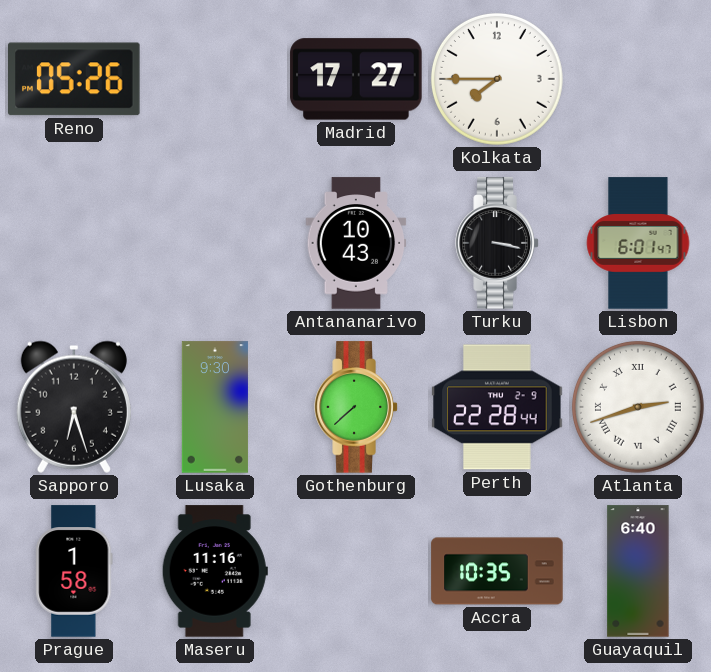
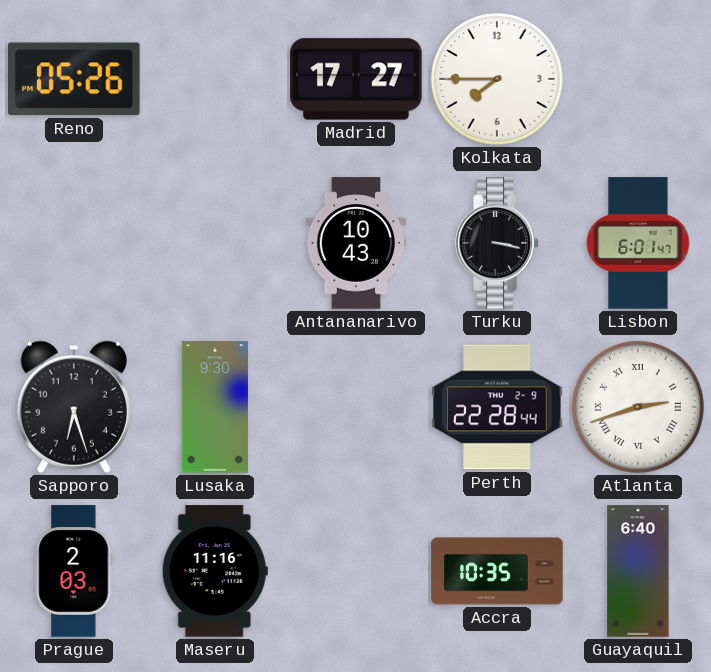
Gothenburg: 7:38 -> none (356, 407)
Prague: 1:58 -> 2:03 (74, 571)
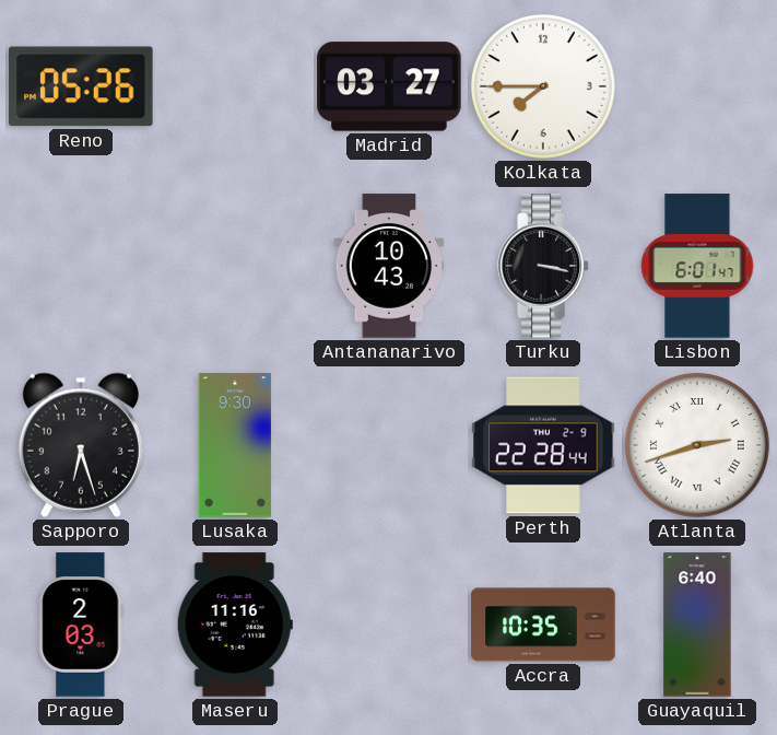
Madrid: 17:27 -> 03:27 (389, 86)
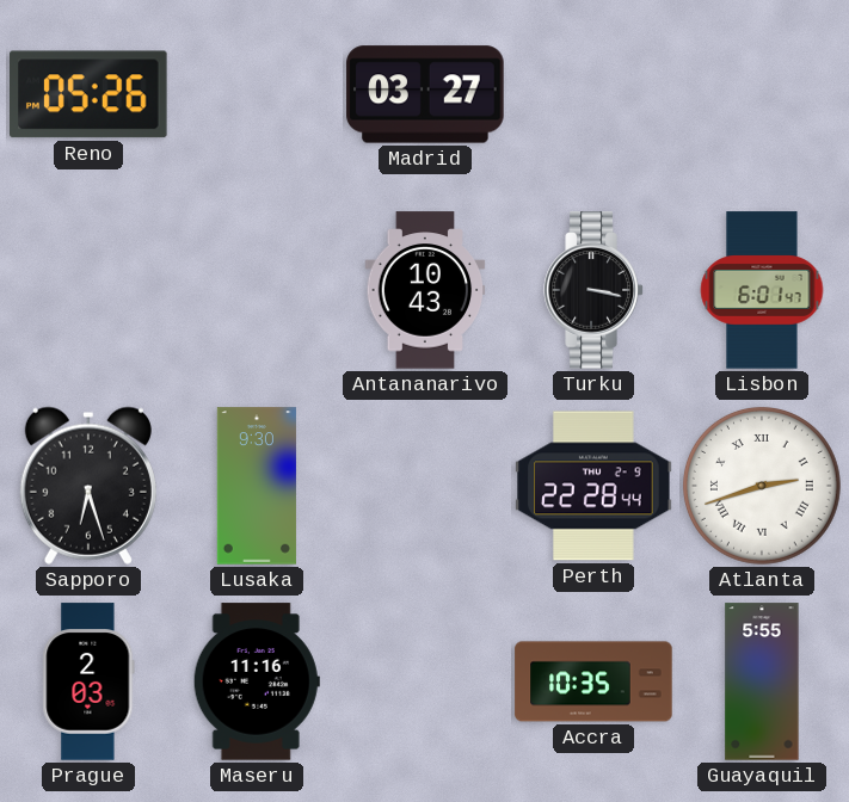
Kolkata: 7:45 -> none (543, 86)
Guayaquil: 6:40 -> 5:55 (762, 681)
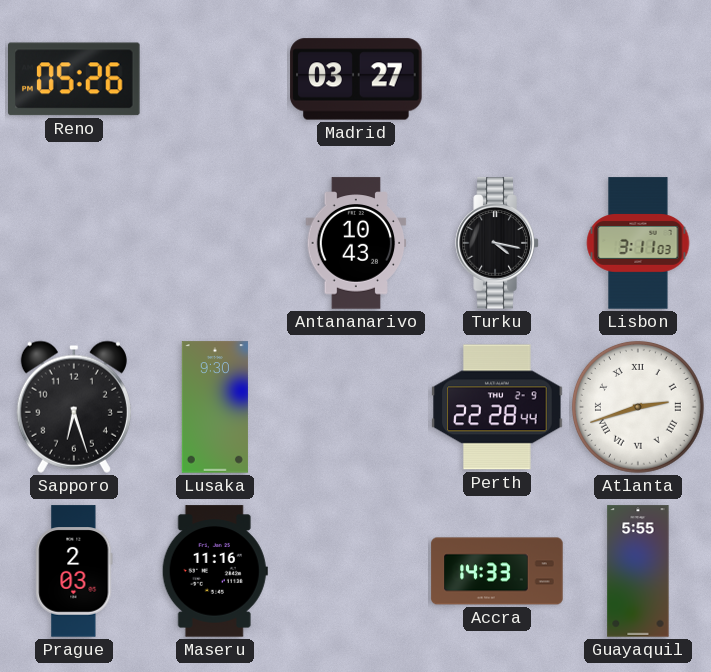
Turku: 3:17 -> 4:17 (497, 243)
Lisbon: 6:01 -> 3:11 (638, 243)
Accra: 10:35 -> 14:33 (497, 571)
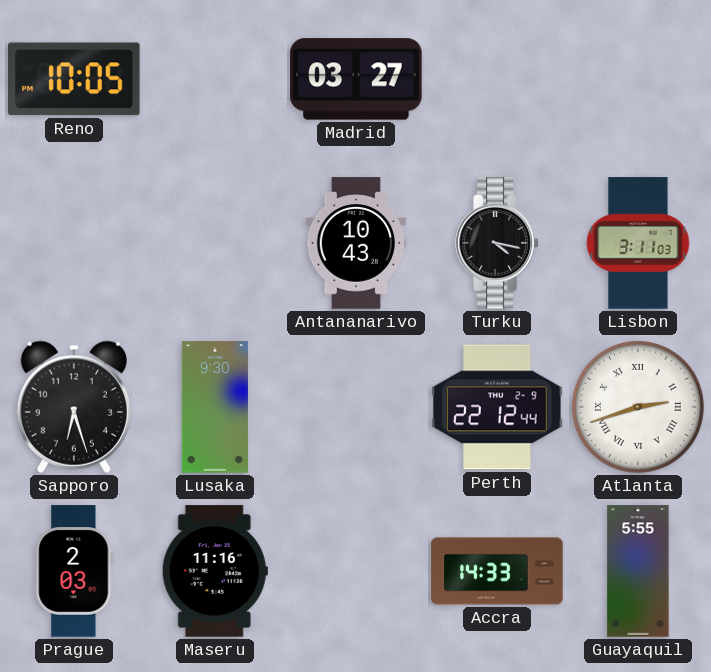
Reno: 05:26 -> 10:05 (75, 79)
Perth: 22:28 -> 22:12 (497, 407)
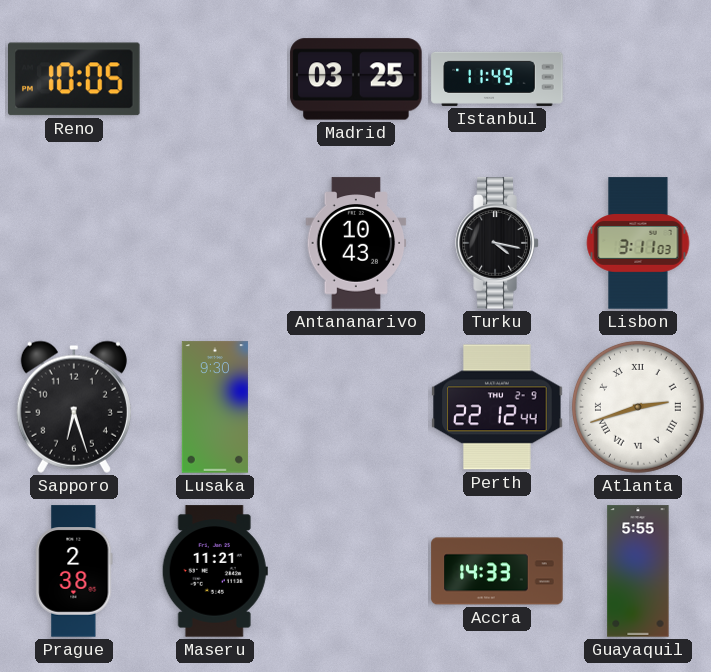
Madrid: 03:27 -> 03:25 (356, 79)
Istanbul: none -> 11:49 (497, 79)
Prague: 2:03 -> 2:38 (74, 571)
Maseru: 11:16 -> 11:21 (215, 571)
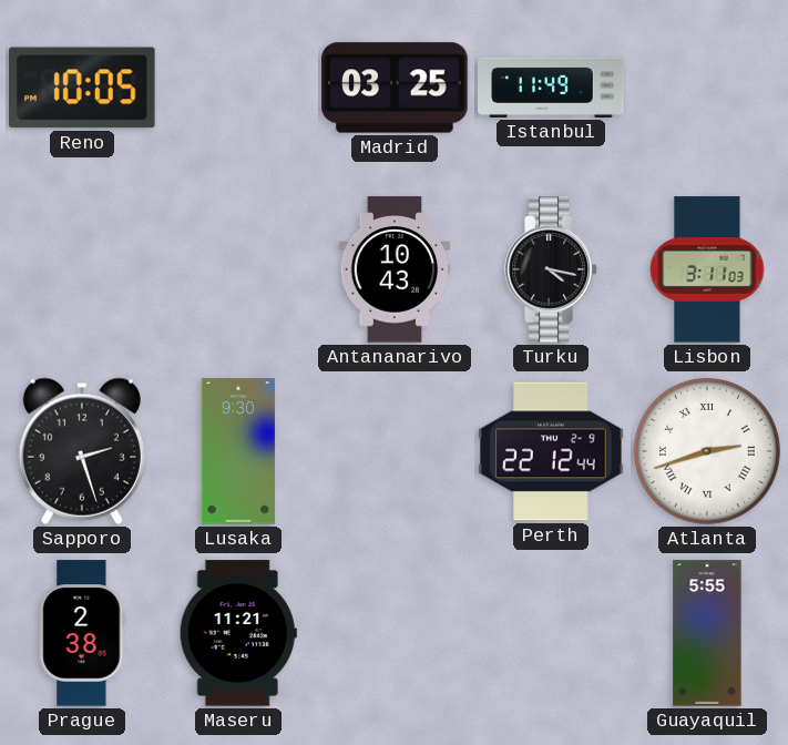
Sapporo: 6:27 -> 2:27 (82, 451)
Accra: 14:33 -> none (497, 571)
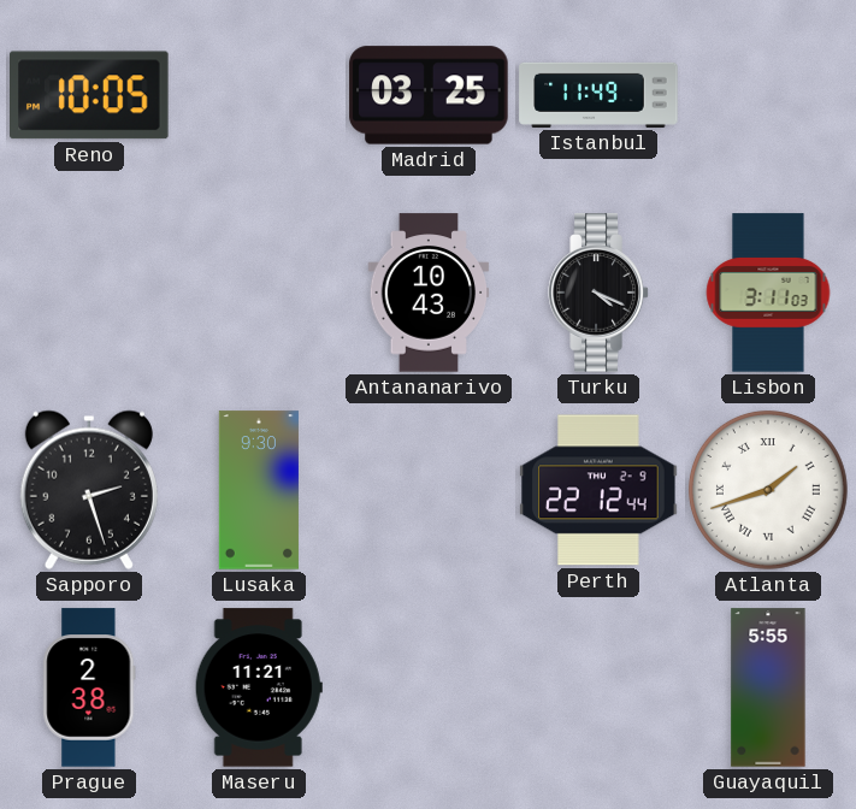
Turku: 4:17 -> 4:19 (598, 293)
Atlanta: 2:42 -> 1:42 (768, 490)
